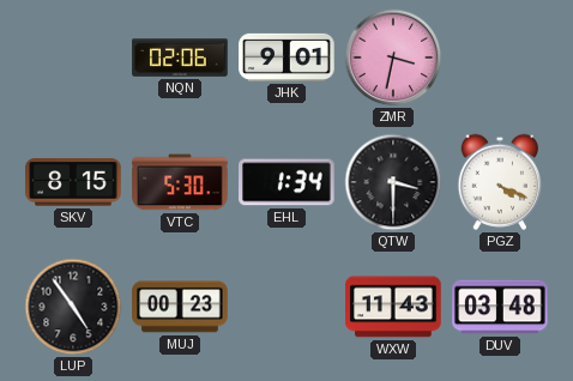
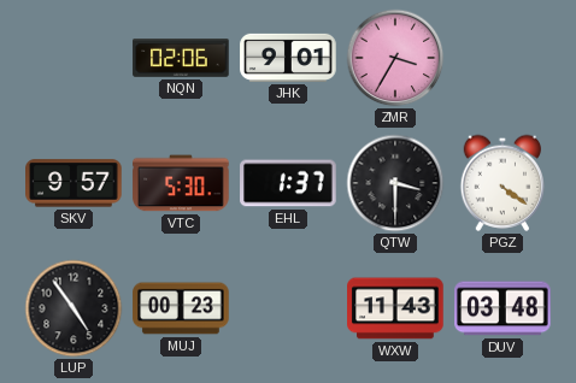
ZMR: 3:32 -> 3:35 (395, 58)
SKV: 8:15 -> 9:57 (74, 183)
EHL: 1:34 -> 1:37 (288, 183)
PGZ: 4:19 -> 4:21 (502, 183)
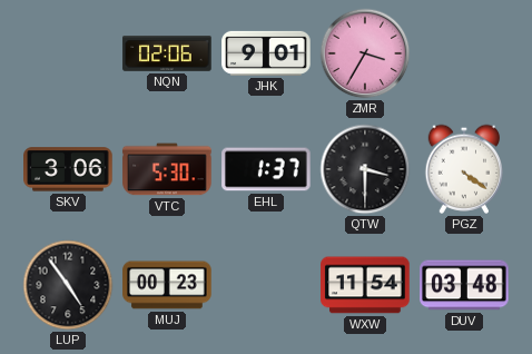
SKV: 9:57 -> 3:06 (68, 169)
WXW: 11:43 -> 11:54 (365, 285)
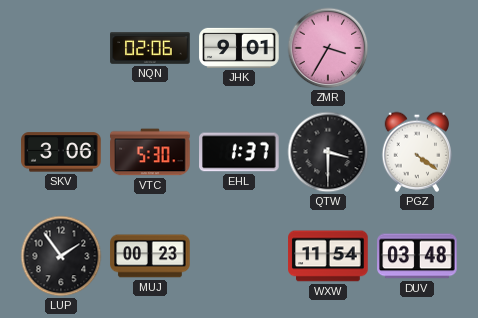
LUP: 4:54 -> 1:54 (61, 256)
